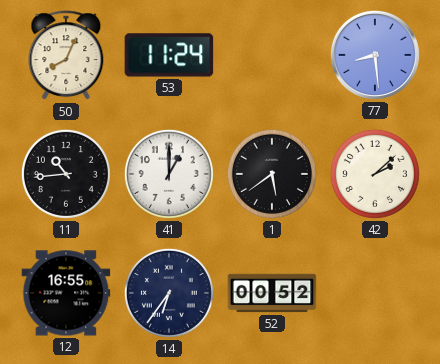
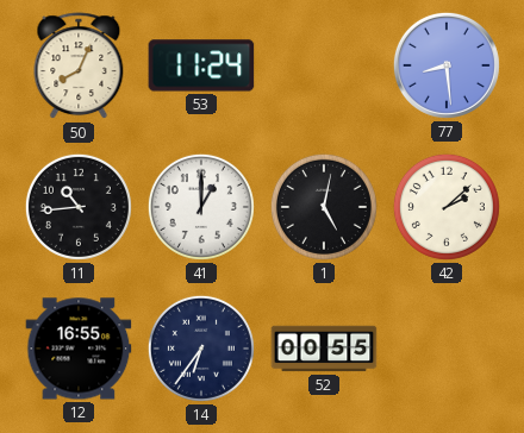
1: 5:39 -> 5:02 (324, 207)
52: 00:52 -> 00:55 (324, 349)
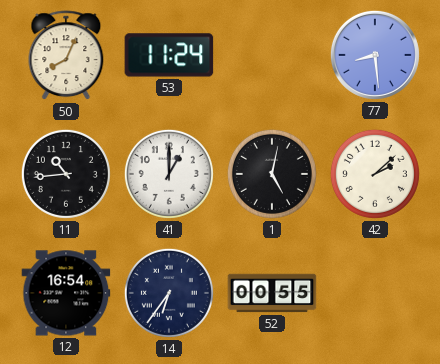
12: 16:55 -> 16:54 (66, 293)
